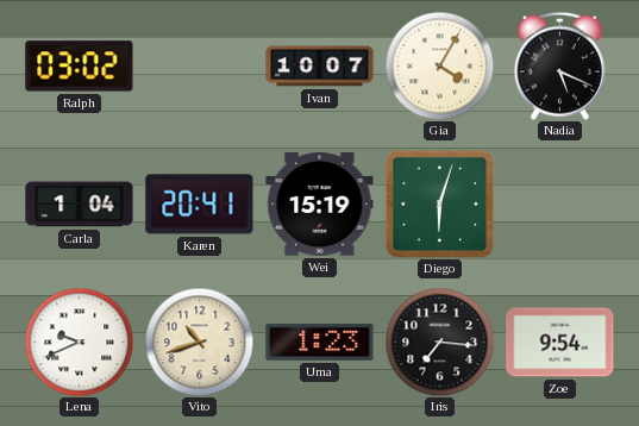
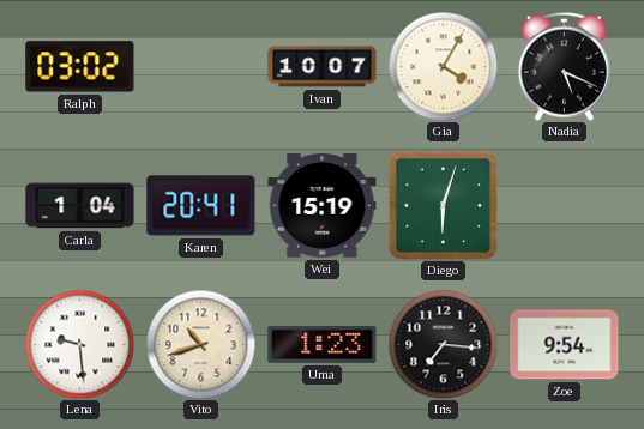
Lena: 9:41 -> 9:29 (79, 344)
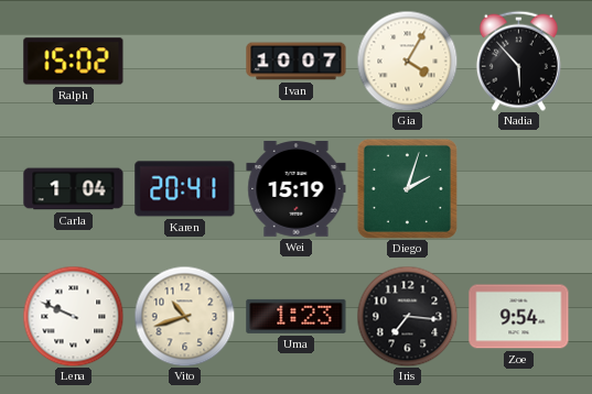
Ralph: 03:02 -> 15:02 (74, 62)
Nadia: 5:19 -> 5:53 (518, 61)
Diego: 6:03 -> 2:03 (407, 188)
Lena: 9:29 -> 9:49 (73, 316)
